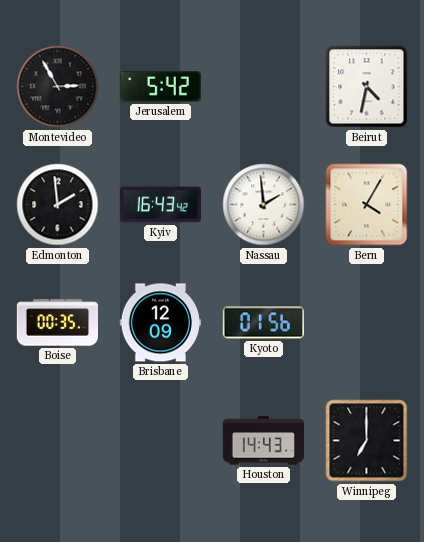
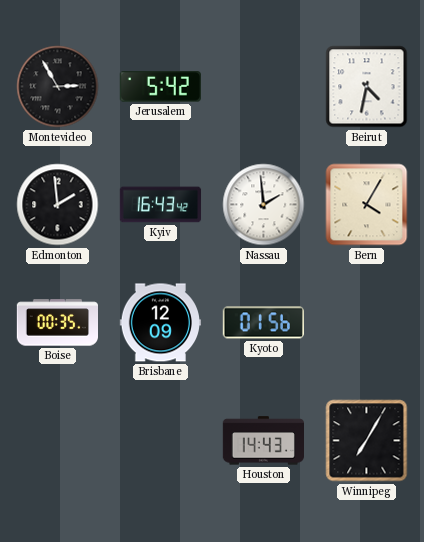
Winnipeg: 7:00 -> 7:05 (367, 441)
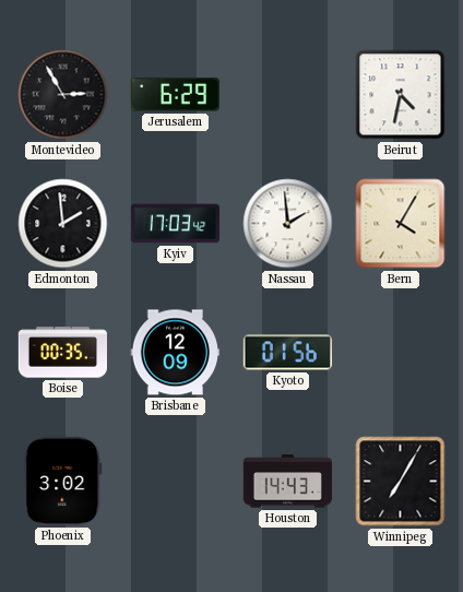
Jerusalem: 5:42 -> 6:29 (175, 95)
Kyiv: 16:43 -> 17:03 (176, 224)
Phoenix: none -> 3:02 (63, 481)
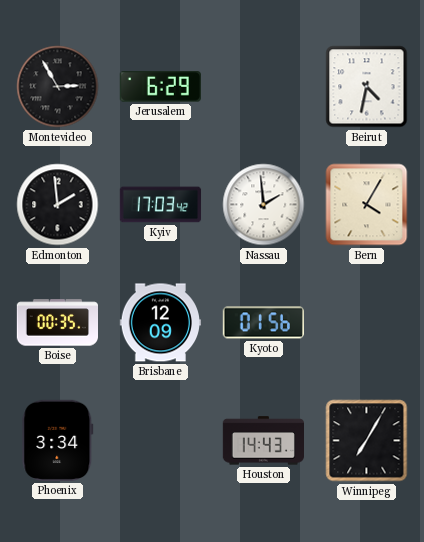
Phoenix: 3:02 -> 3:34 (58, 440)
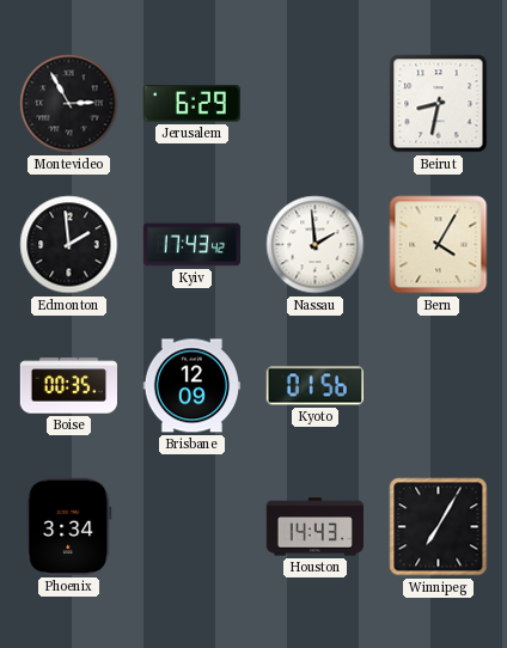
Beirut: 4:32 -> 8:32 (439, 104)
Kyiv: 17:03 -> 17:43 (193, 245)
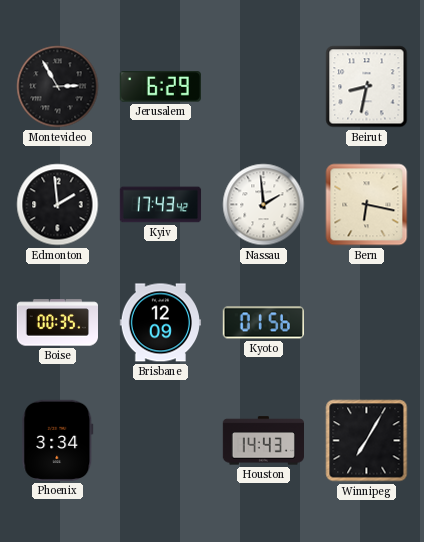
Bern: 4:05 -> 6:17 (367, 205)
